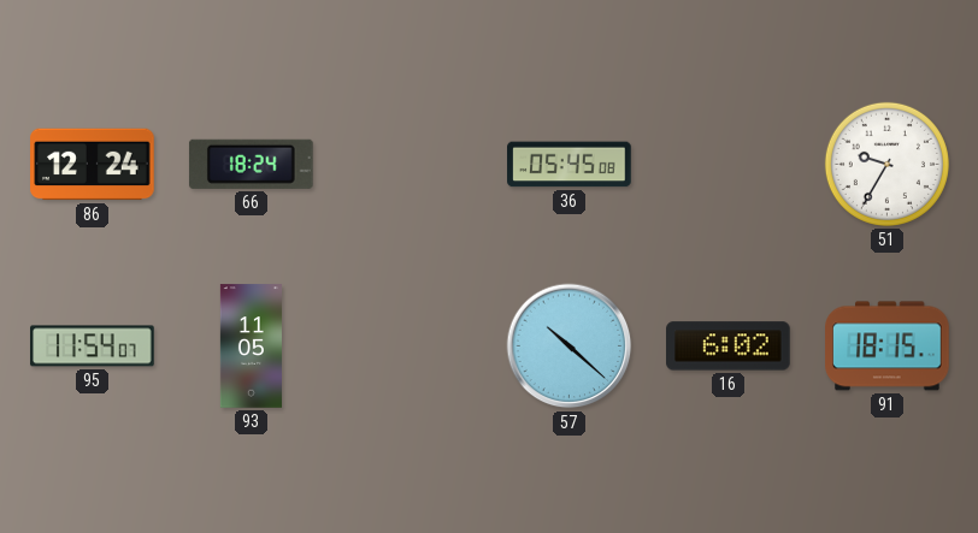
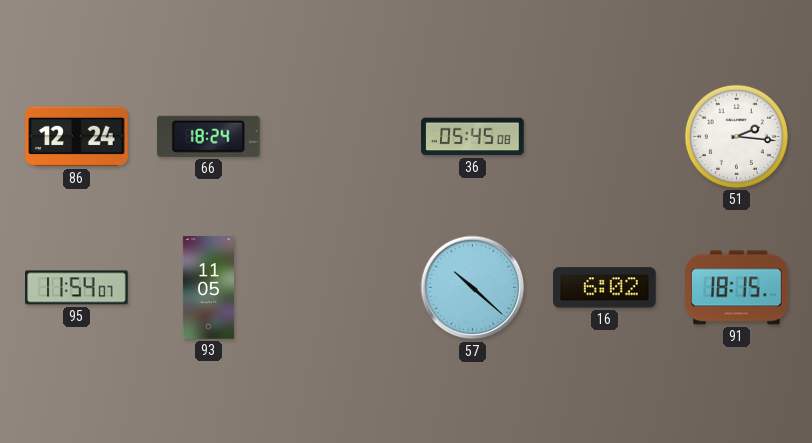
51: 9:35 -> 2:16 (736, 136)
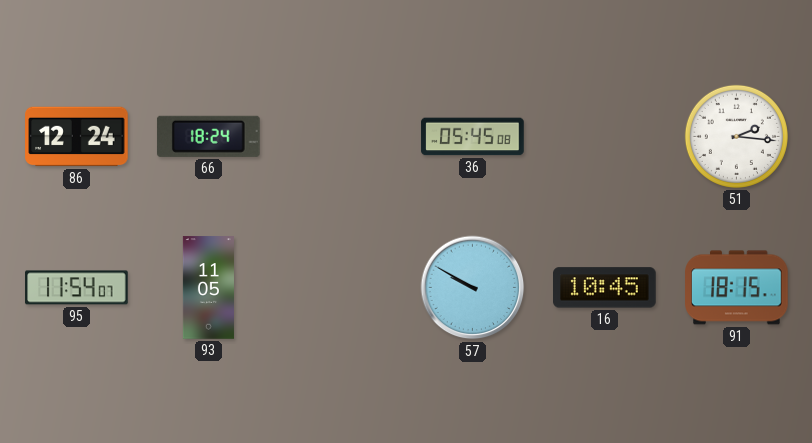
57: 10:22 -> 9:50 (473, 288)
16: 6:02 -> 10:45 (605, 288)
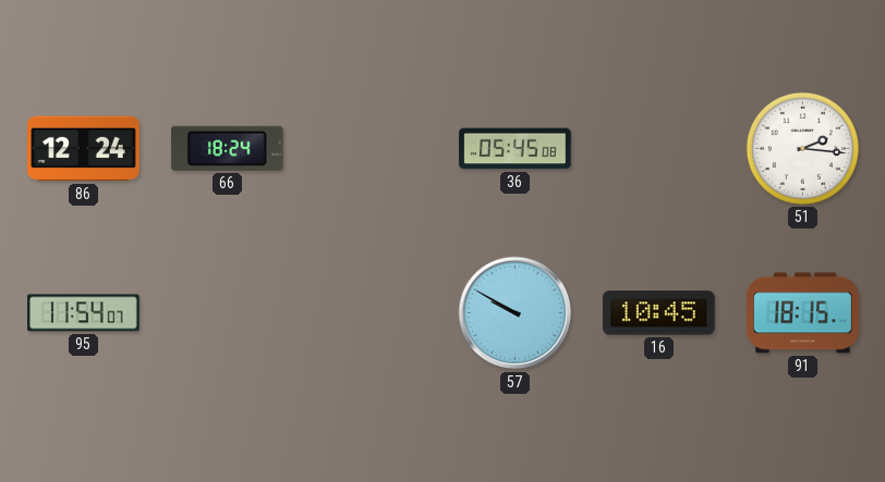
93: 11:05 -> none (208, 288)
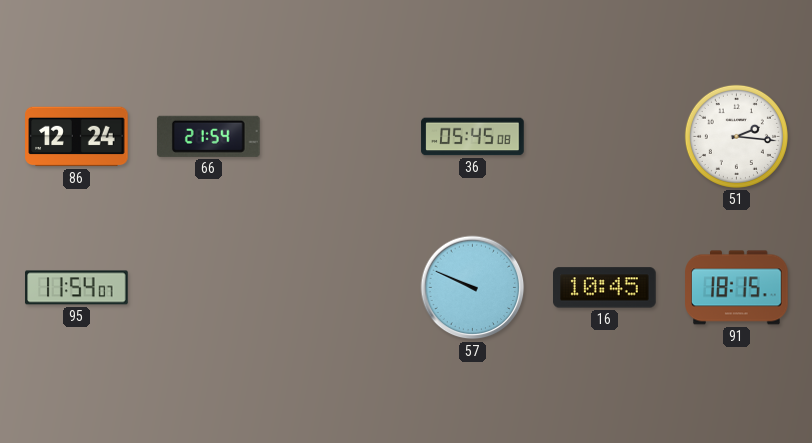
66: 18:24 -> 21:54 (208, 136)
57: 9:50 -> 9:49 (473, 288)
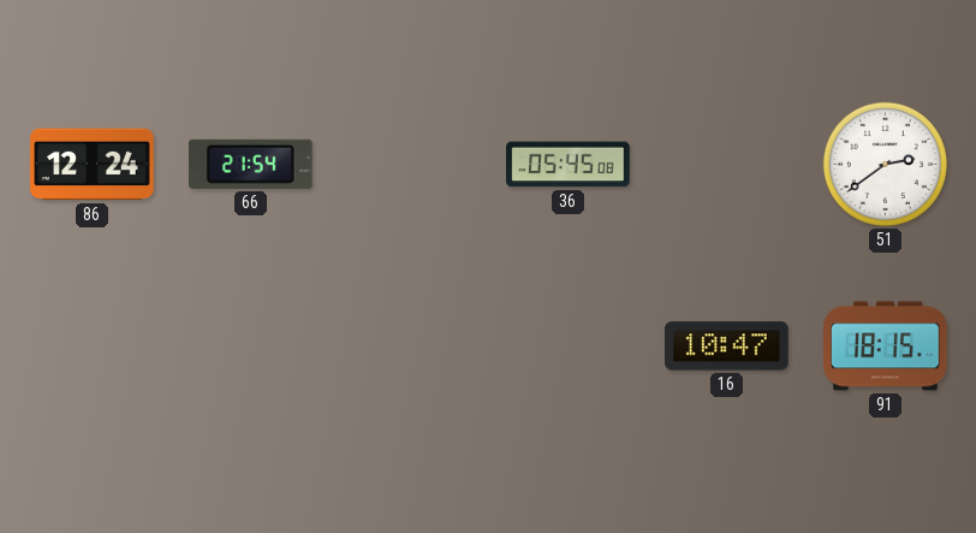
51: 2:16 -> 2:39 (885, 164)
95: 11:54 -> none (77, 288)
57: 9:49 -> none (473, 288)
16: 10:45 -> 10:47 (727, 347)
